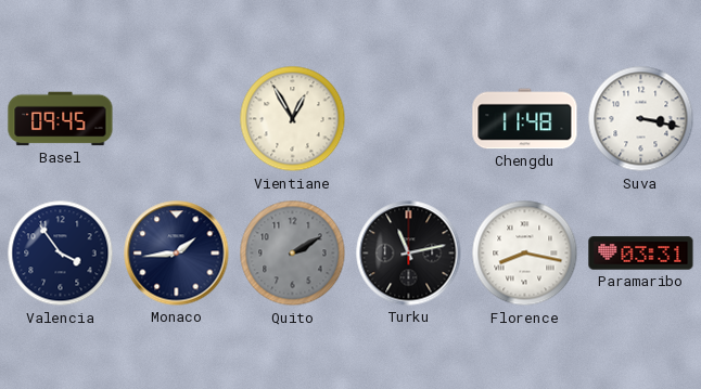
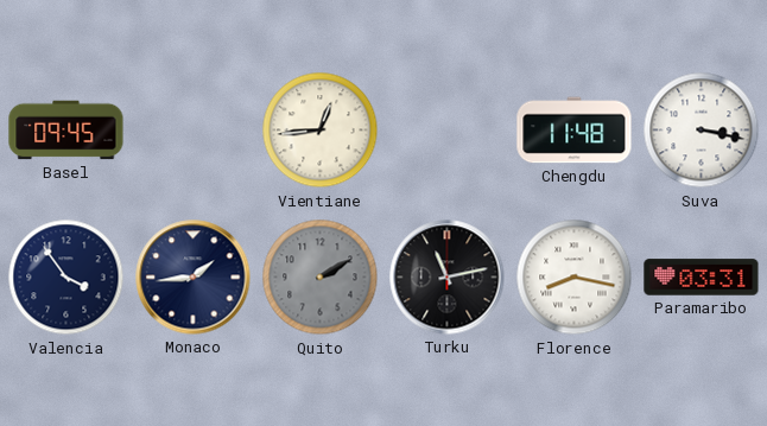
Vientiane: 12:55 -> 12:44 (321, 131)
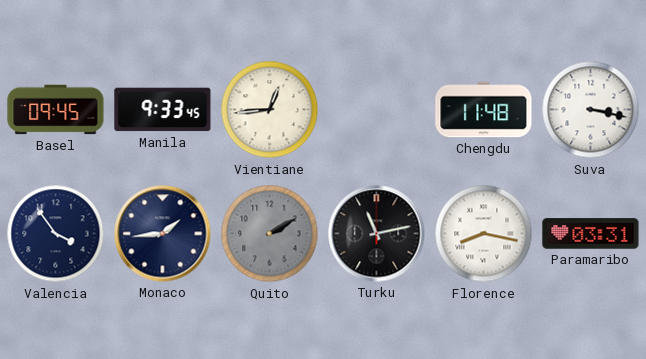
Manila: none -> 9:33 (163, 110)
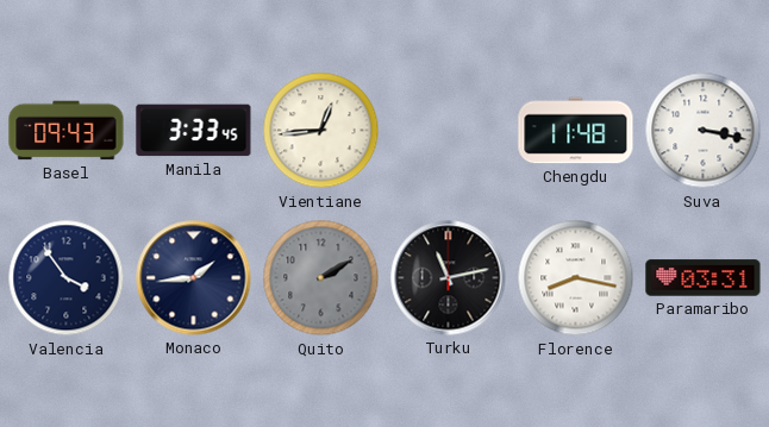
Basel: 09:45 -> 09:43 (67, 131)
Manila: 9:33 -> 3:33 (194, 131)
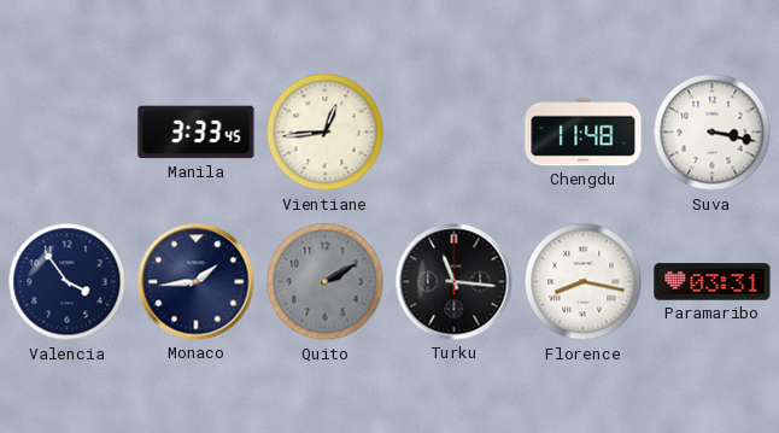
Basel: 09:43 -> none (67, 131)
Turku: 11:13 -> 11:16 (455, 282)
